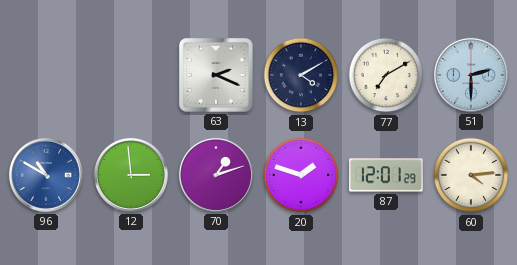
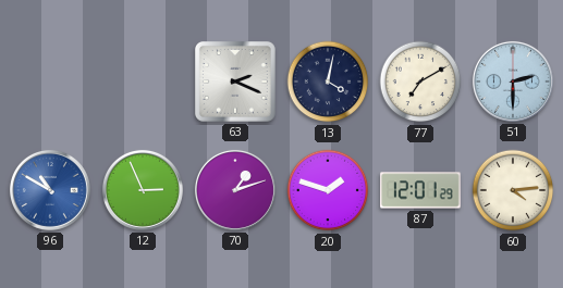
13: 4:10 -> 4:02 (328, 82)
12: 2:59 -> 2:56 (143, 190)
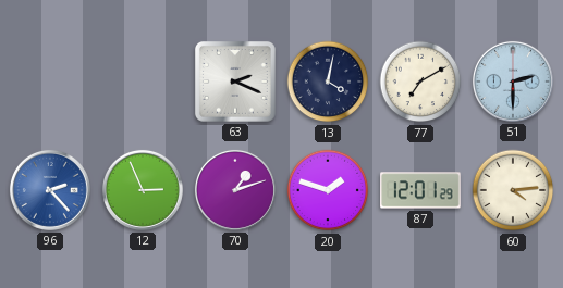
96: 10:50 -> 2:23 (50, 190)
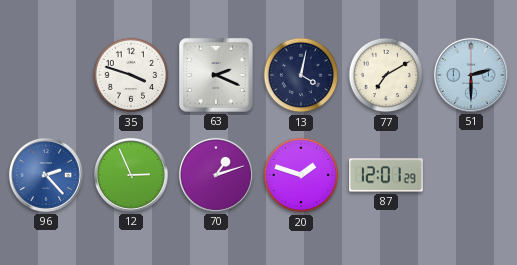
35: none -> 3:48 (131, 75)
60: 4:14 -> none (513, 190)
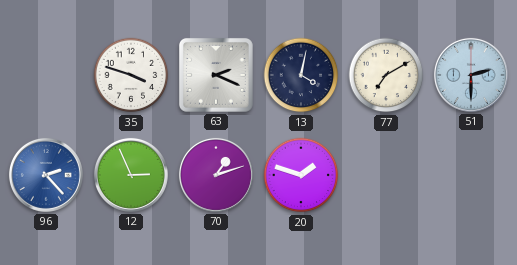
87: 12:01 -> none (386, 175)
